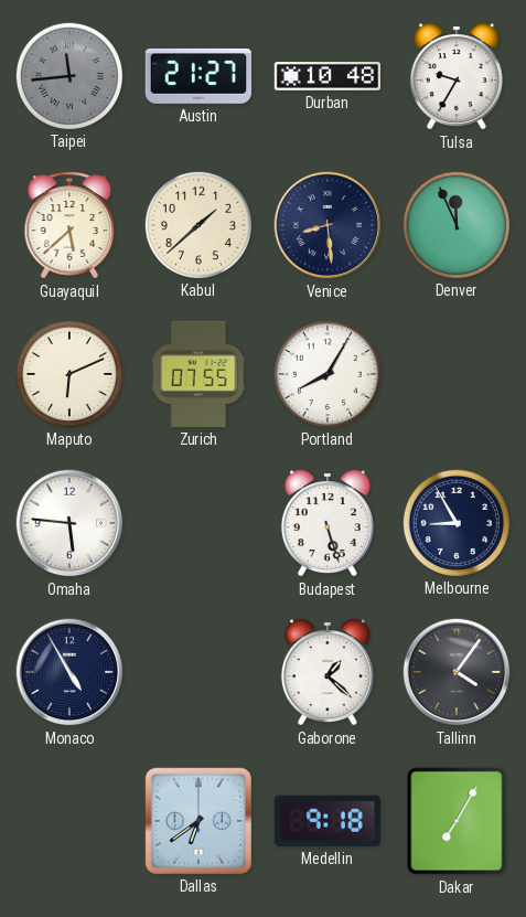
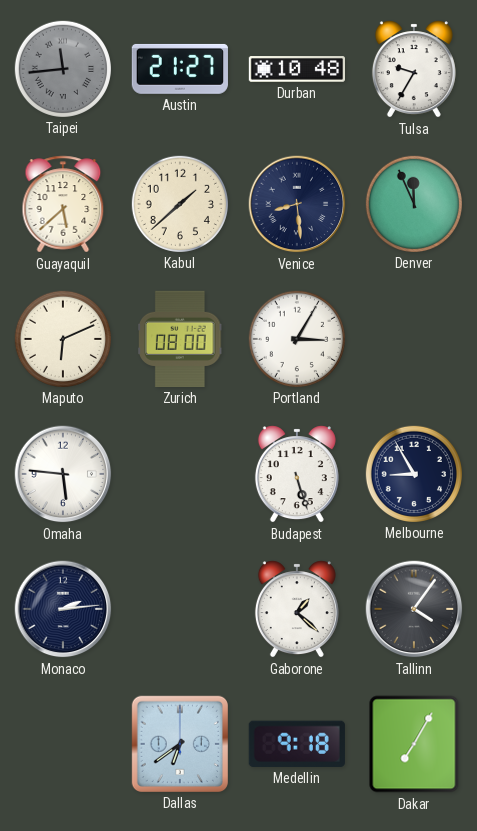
Zurich: 07:55 -> 08:00 (181, 339)
Portland: 8:05 -> 3:05 (296, 338)
Monaco: 4:55 -> 2:14 (63, 609)
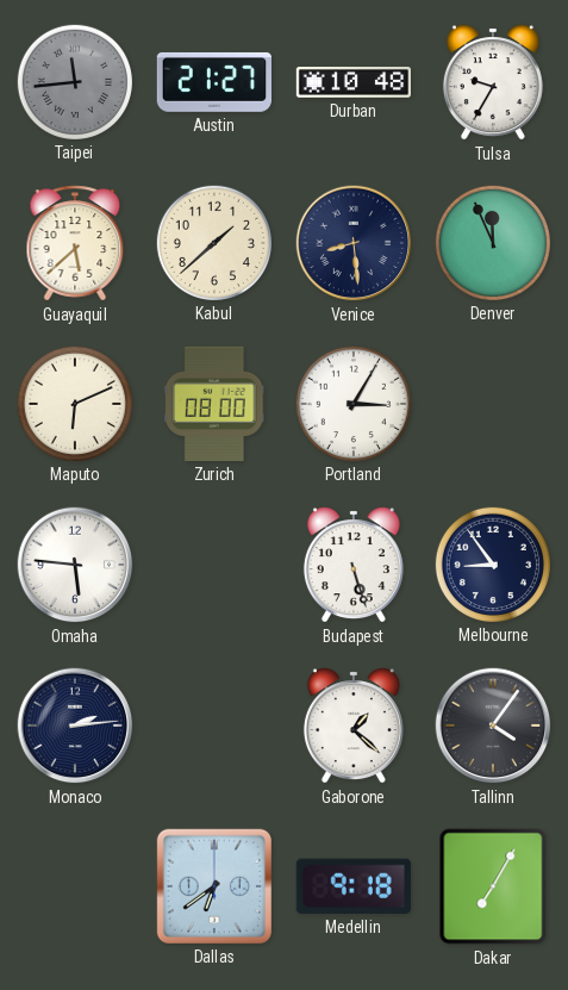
Melbourne: 8:55 -> 8:54 (492, 564)
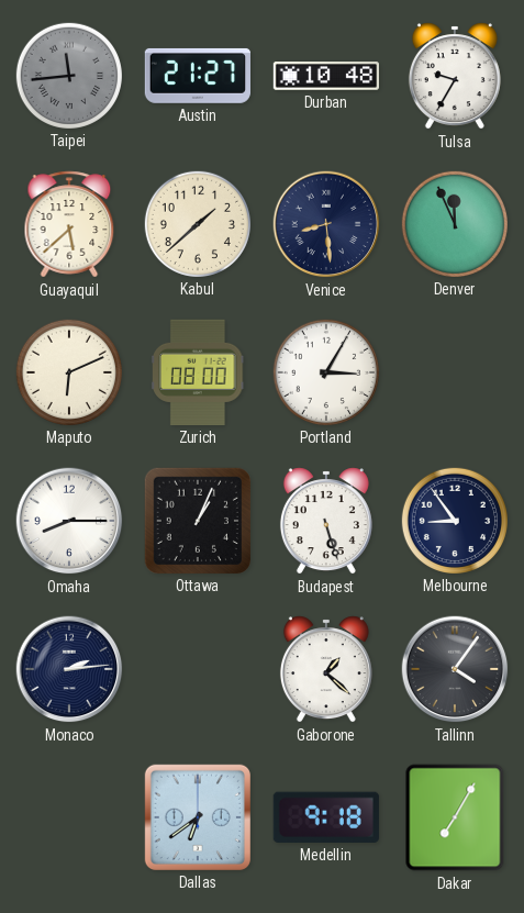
Omaha: 5:46 -> 8:15 (69, 521)
Ottawa: none -> 1:04 (198, 521)
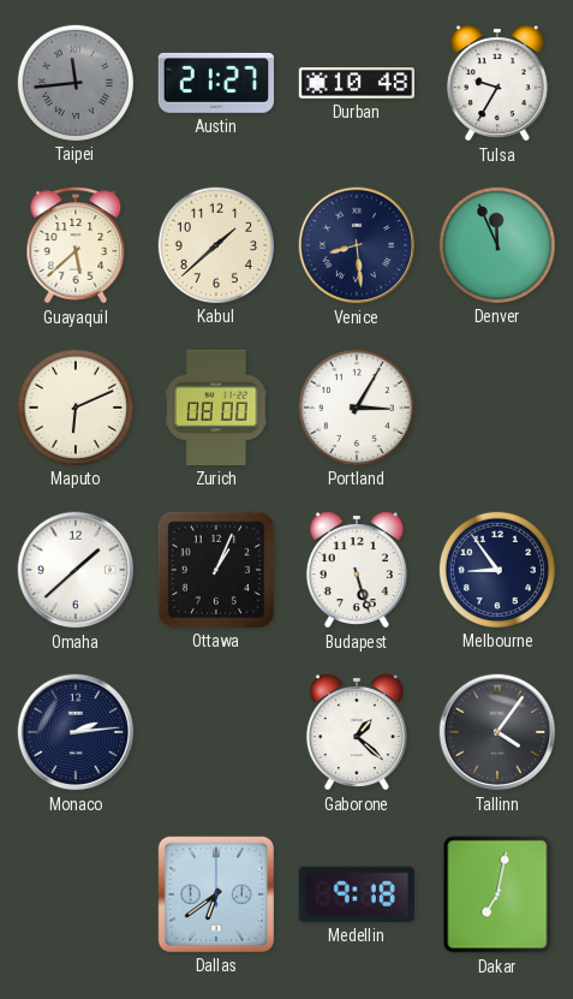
Omaha: 8:15 -> 1:38 (76, 570)
Dakar: 7:05 -> 7:02 (497, 894)
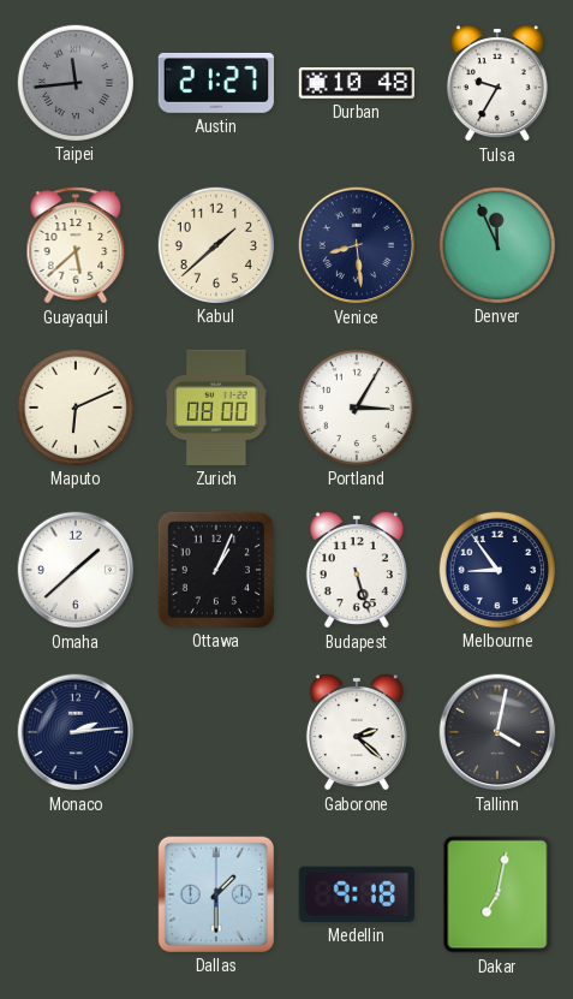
Gaborone: 1:22 -> 2:22 (357, 732)
Tallinn: 4:06 -> 4:02 (497, 732)
Dallas: 6:39 -> 1:30 (216, 894)
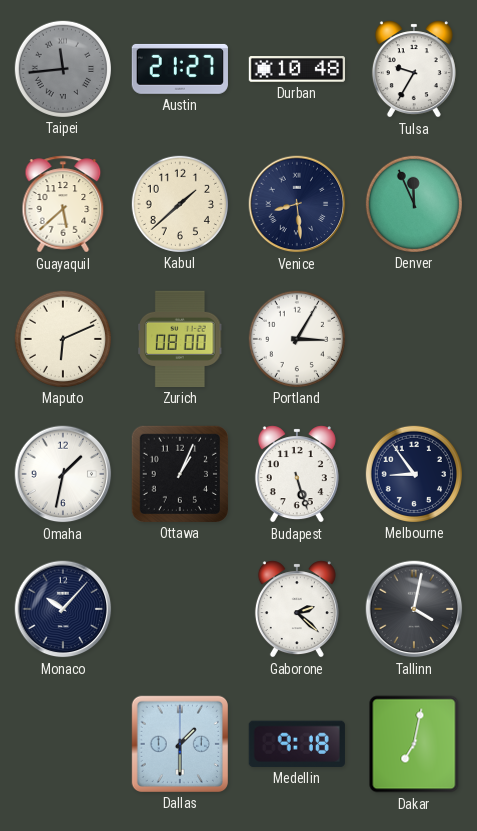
Omaha: 1:38 -> 1:32 (63, 474)
Monaco: 2:14 -> 10:07 (63, 609)
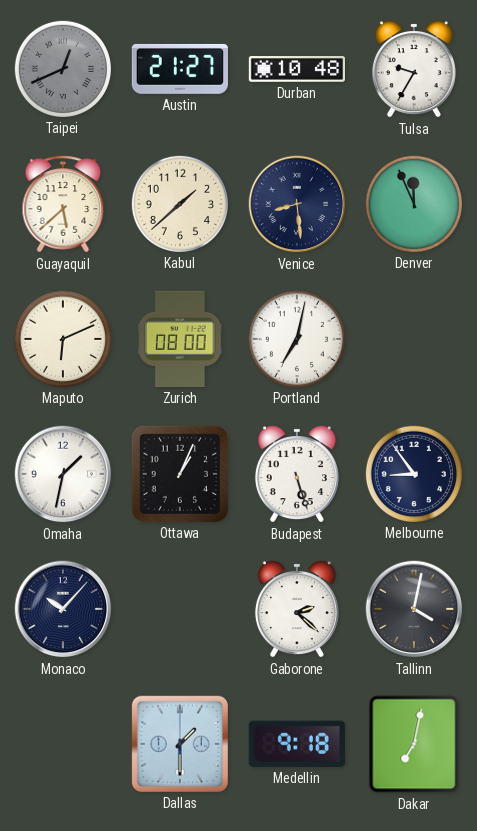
Taipei: 11:44 -> 12:41 (62, 68)
Portland: 3:05 -> 7:02 (296, 338)
